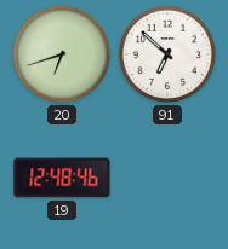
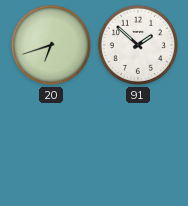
91: 6:52 -> 1:52 (138, 45)
19: 12:48 -> none (62, 178)
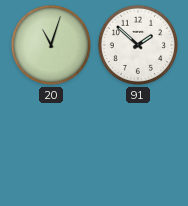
20: 6:42 -> 11:03 (51, 45)
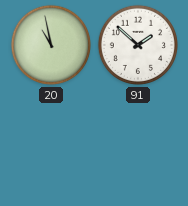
20: 11:03 -> 10:58 (51, 45)
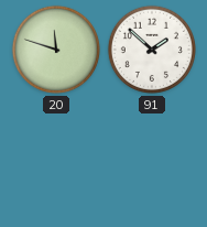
20: 10:58 -> 11:48 (56, 50)
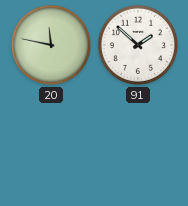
20: 11:48 -> 11:47 (51, 45)
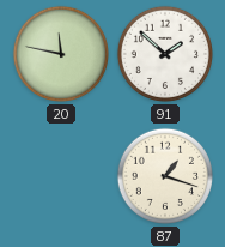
87: none -> 1:18 (165, 176)
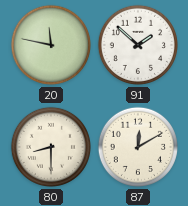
80: none -> 8:30 (51, 147)
87: 1:18 -> 12:10 (138, 147)
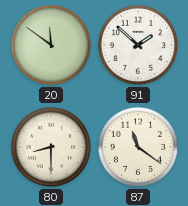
20: 11:47 -> 11:51 (51, 45)
87: 12:10 -> 11:21 (138, 147)
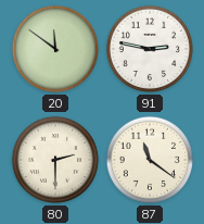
91: 1:52 -> 2:47 (150, 49)
80: 8:30 -> 2:30 (55, 160)
